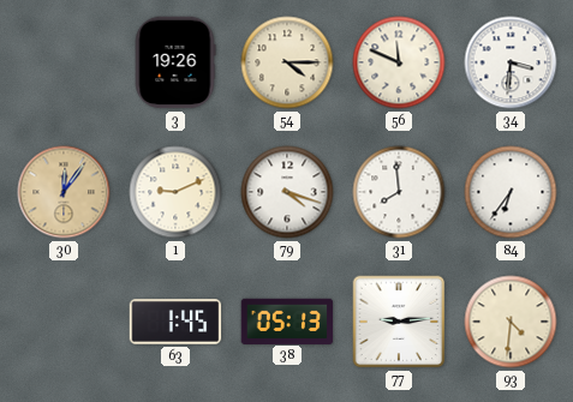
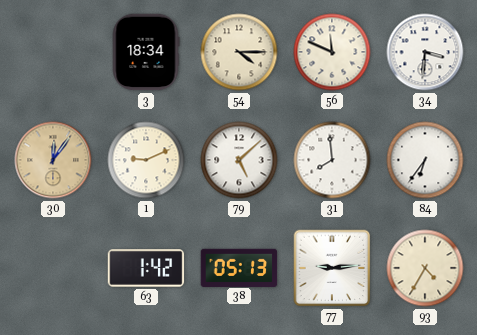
3: 19:26 -> 18:34 (146, 52)
79: 4:18 -> 5:08 (239, 160)
63: 1:45 -> 1:42 (146, 268)
93: 4:31 -> 4:35 (425, 268)
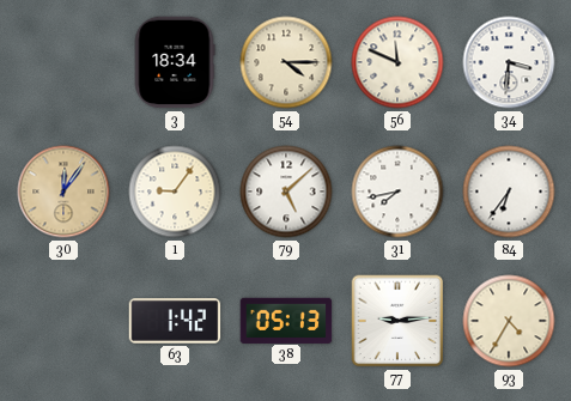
1: 9:11 -> 9:06 (175, 192)
31: 7:59 -> 7:43 (397, 192)
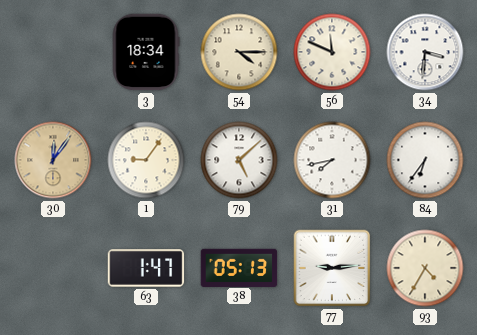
63: 1:42 -> 1:47 (146, 268)
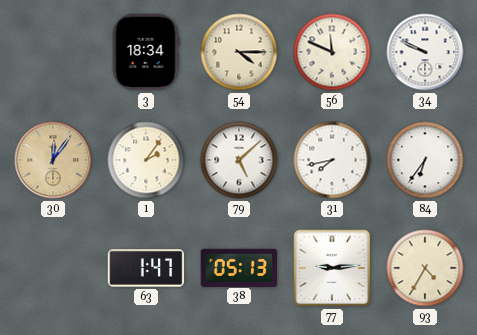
34: 3:31 -> 9:49 (425, 52)
1: 9:06 -> 2:06 (146, 160)
